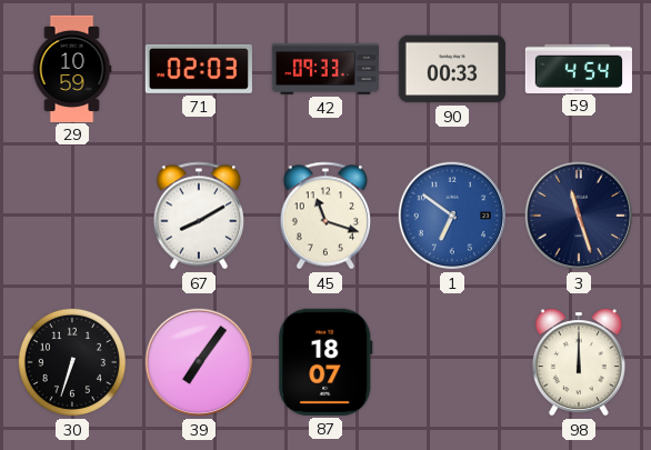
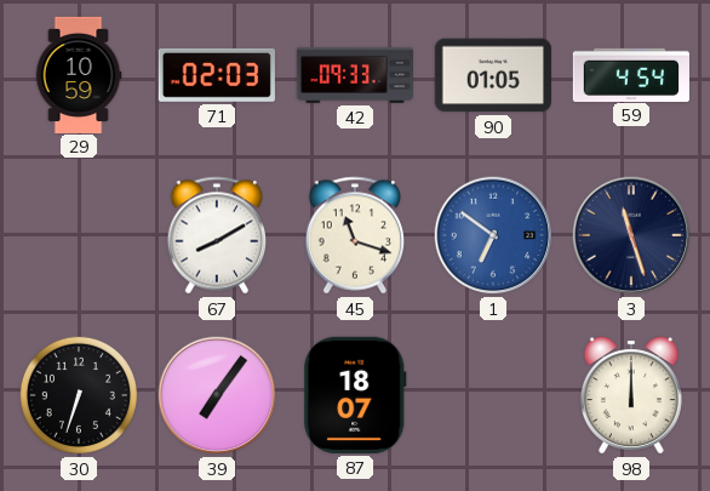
90: 00:33 -> 01:05 (493, 75)
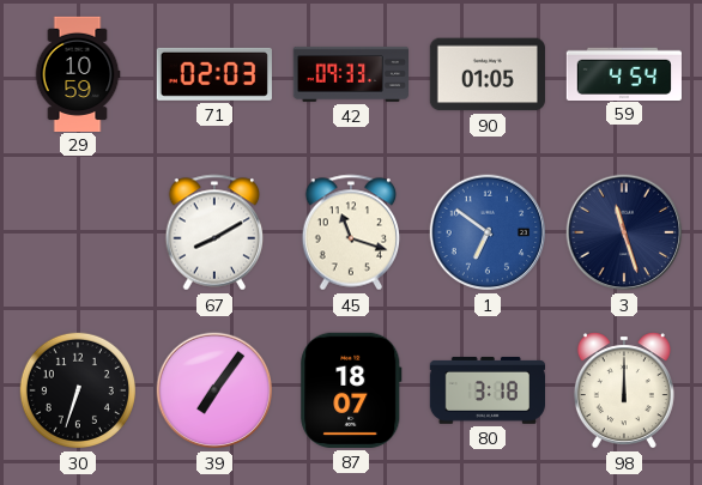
80: none -> 3:18 (486, 390)
